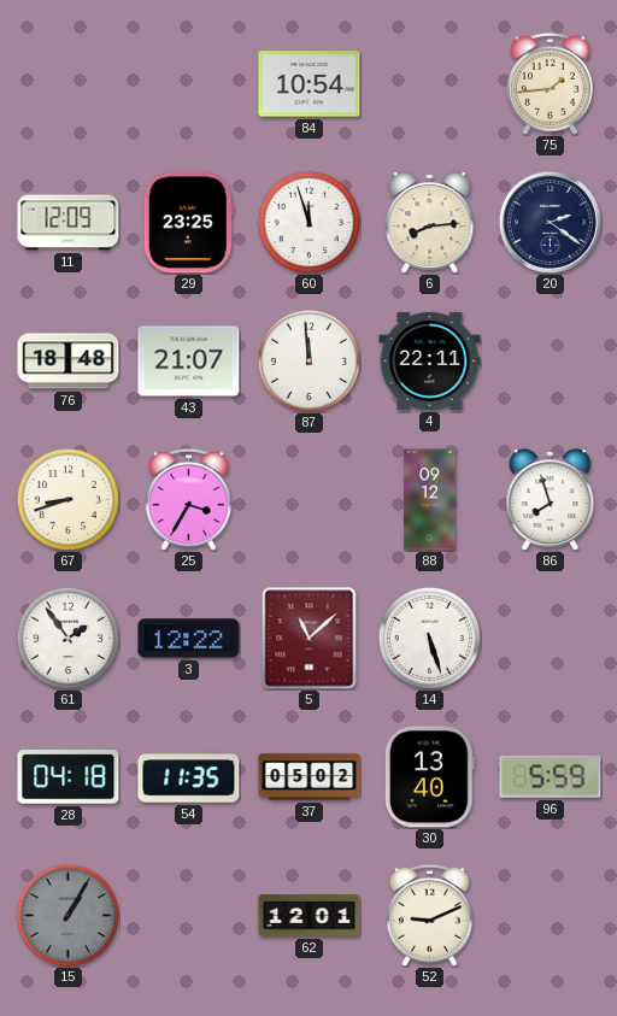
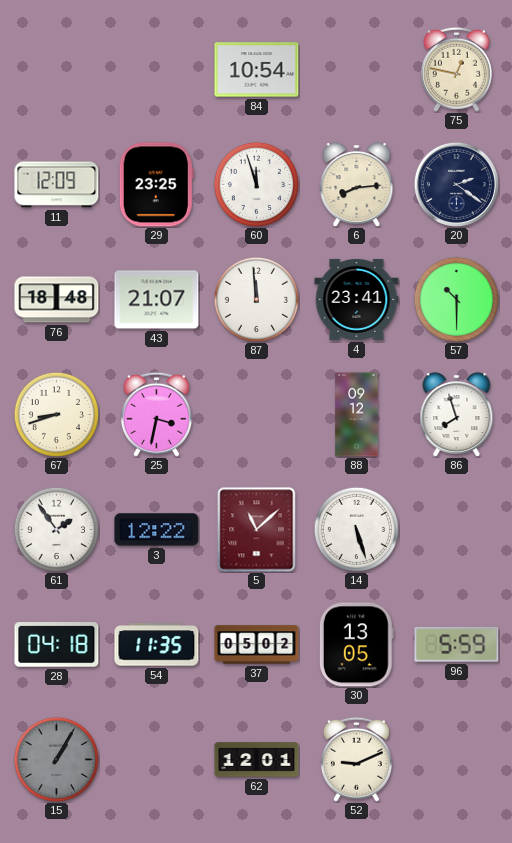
75: 1:44 -> 12:47 (456, 69)
4: 22:11 -> 23:41 (357, 299)
57: none -> 10:30 (456, 299)
25: 3:35 -> 3:32 (156, 414)
30: 13:40 -> 13:05 (356, 645)
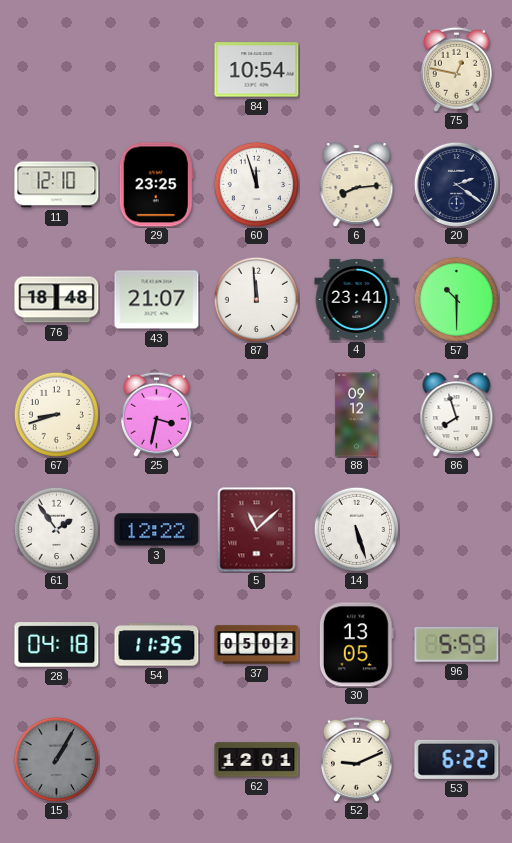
11: 12:09 -> 12:10 (57, 185)
53: none -> 6:22 (457, 759)
